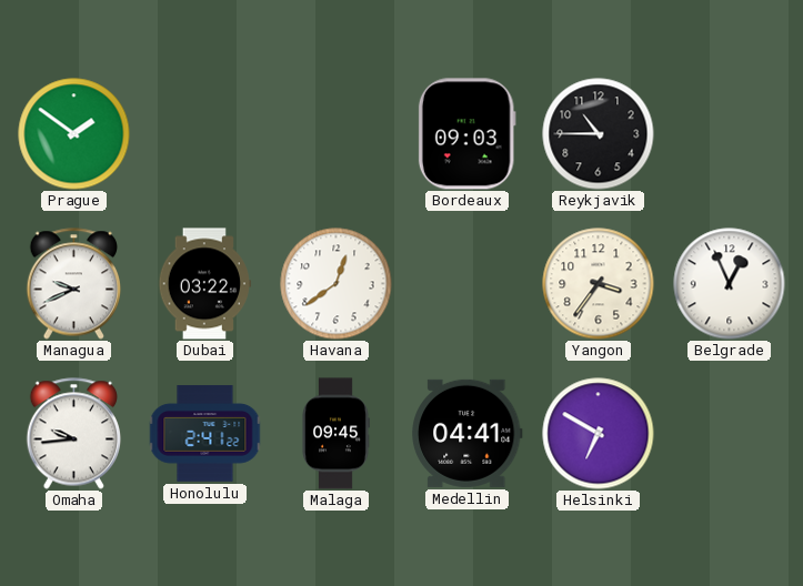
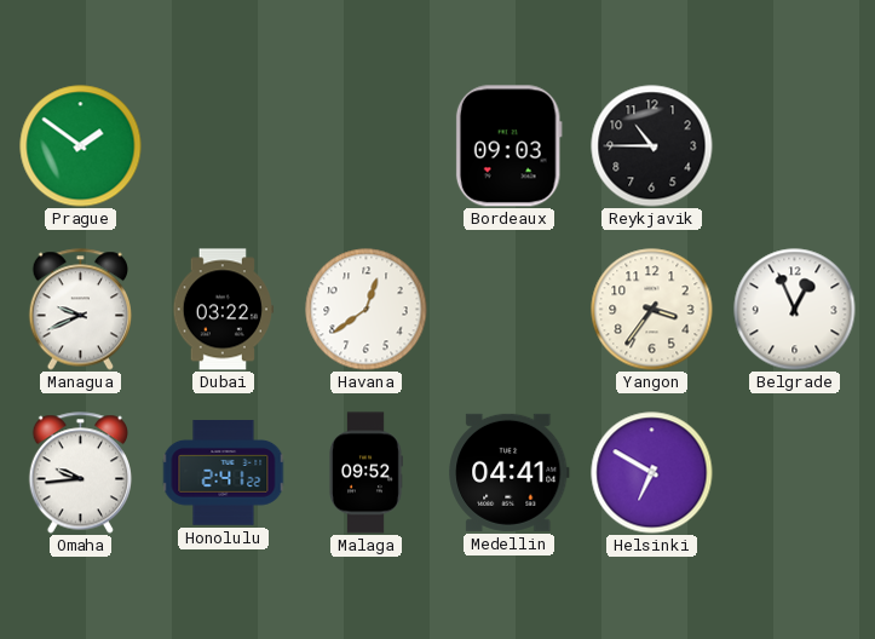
Malaga: 09:45 -> 09:52 (365, 473)
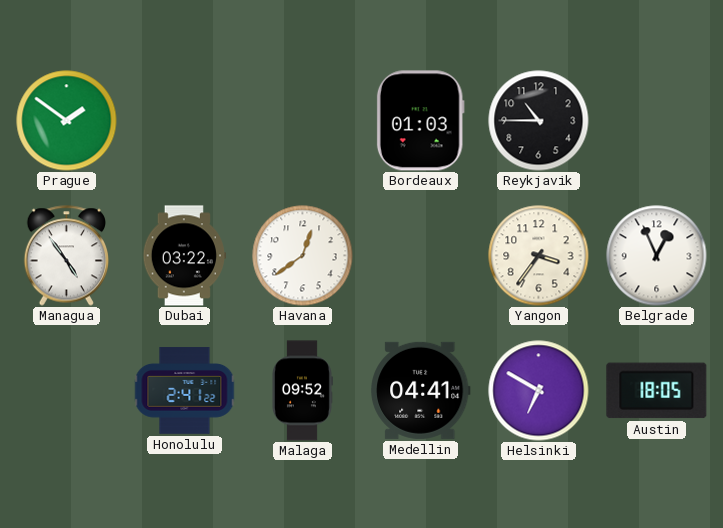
Bordeaux: 09:03 -> 01:03 (420, 121)
Managua: 9:41 -> 4:54 (66, 256)
Omaha: 9:44 -> none (80, 473)
Austin: none -> 18:05 (657, 391)
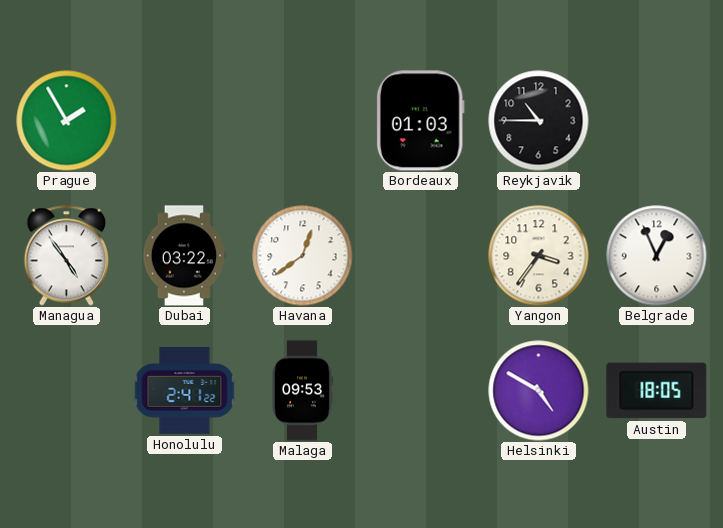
Prague: 1:51 -> 1:55 (67, 121)
Malaga: 09:52 -> 09:53 (302, 391)
Medellin: 04:41 -> none (421, 390)
Helsinki: 6:50 -> 4:50 (539, 391)
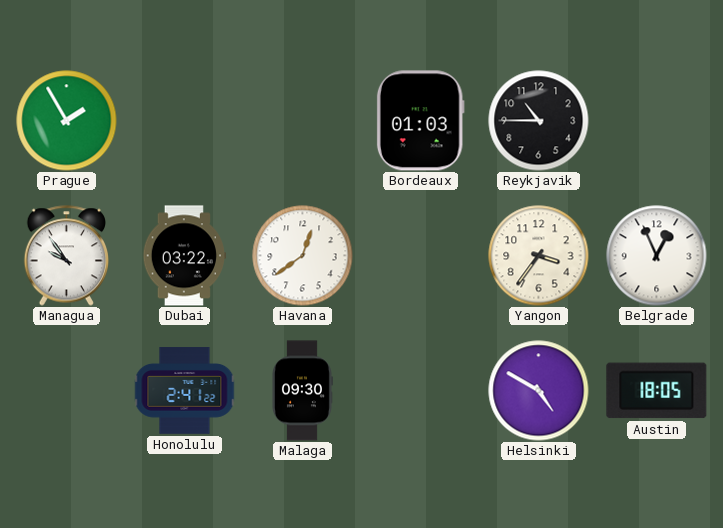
Managua: 4:54 -> 9:54 (66, 256)
Malaga: 09:53 -> 09:30 (302, 391)
